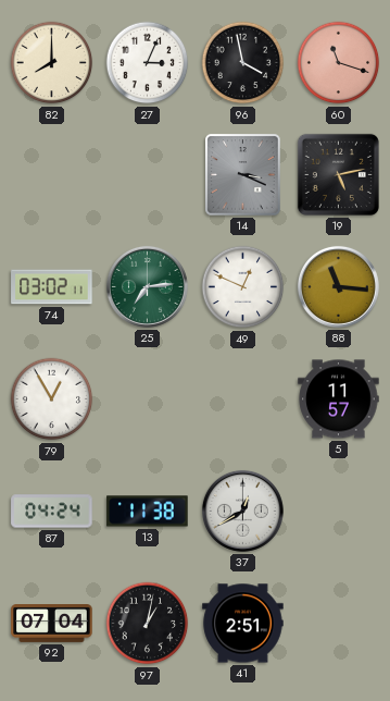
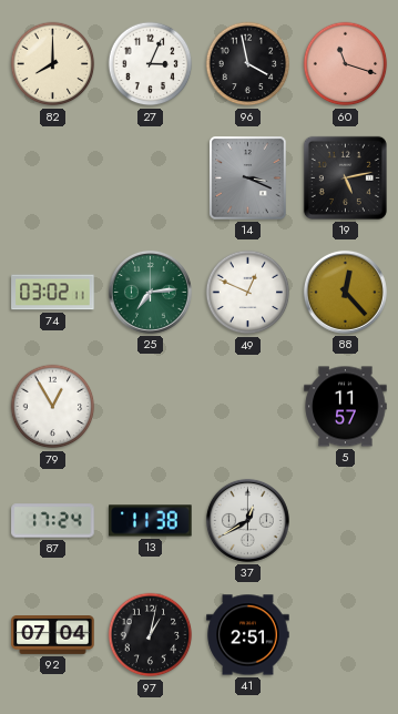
88: 11:16 -> 12:23 (345, 292)
87: 04:24 -> 17:24 (53, 521)
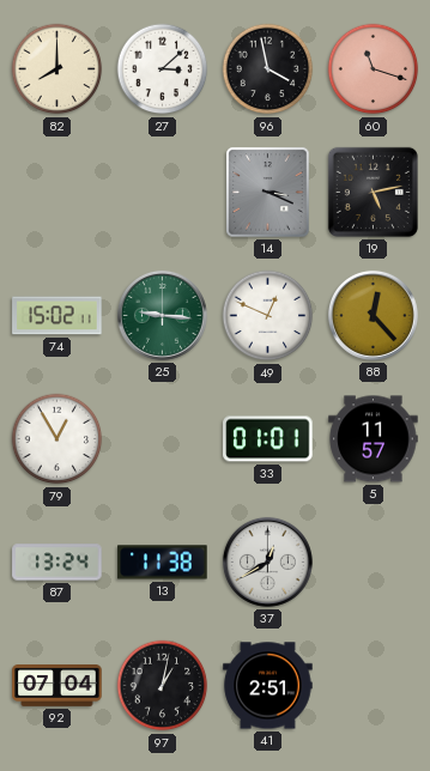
27: 3:04 -> 3:08 (163, 69)
74: 03:02 -> 15:02 (57, 316)
25: 7:14 -> 9:16 (162, 315)
33: none -> 01:01 (268, 439)
87: 17:24 -> 13:24 (57, 563)
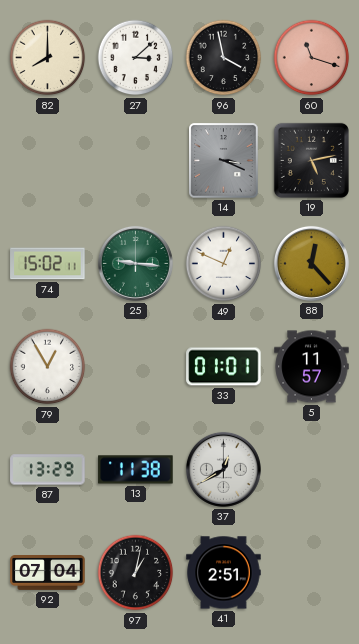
87: 13:24 -> 13:29 (48, 470)
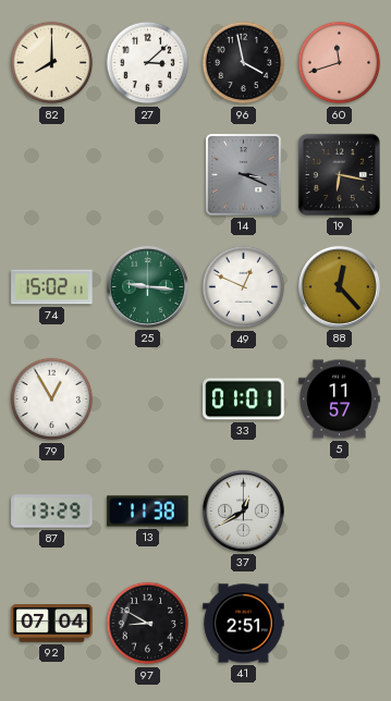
60: 11:18 -> 11:42 (340, 63)
19: 5:13 -> 6:17 (339, 174)
97: 1:02 -> 8:50 (148, 624)
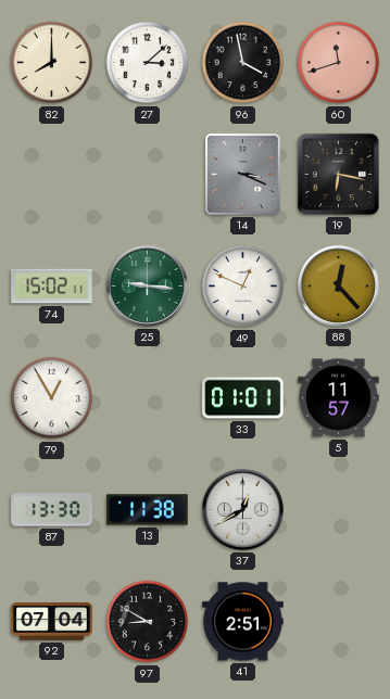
87: 13:29 -> 13:30 (52, 510)
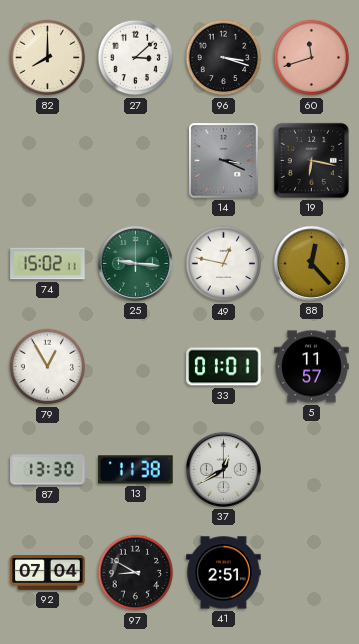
96: 3:58 -> 3:18 (224, 58)
49: 12:49 -> 12:47 (224, 264)
